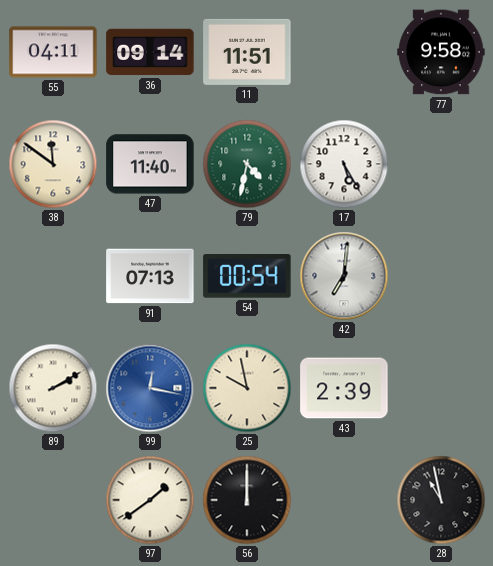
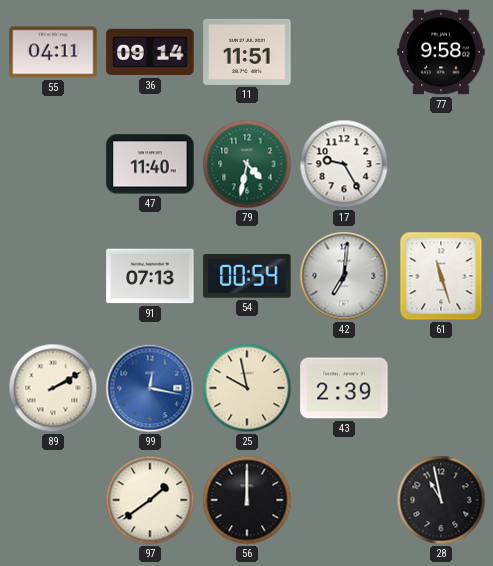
38: 11:51 -> none (53, 164)
17: 5:25 -> 9:25 (344, 164)
61: none -> 11:27 (441, 276)
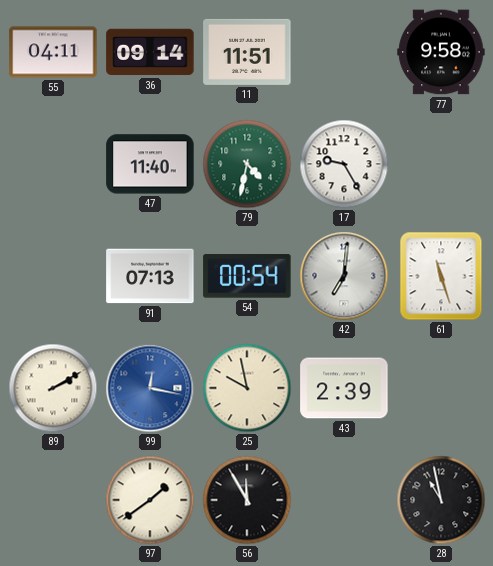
56: 12:00 -> 11:55 (247, 500)
